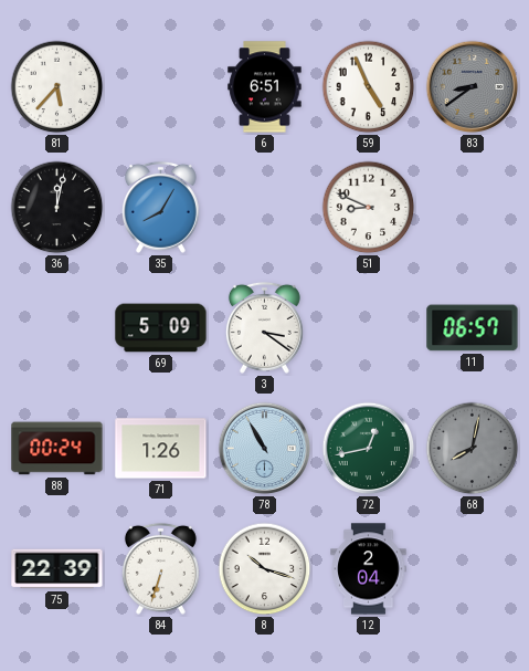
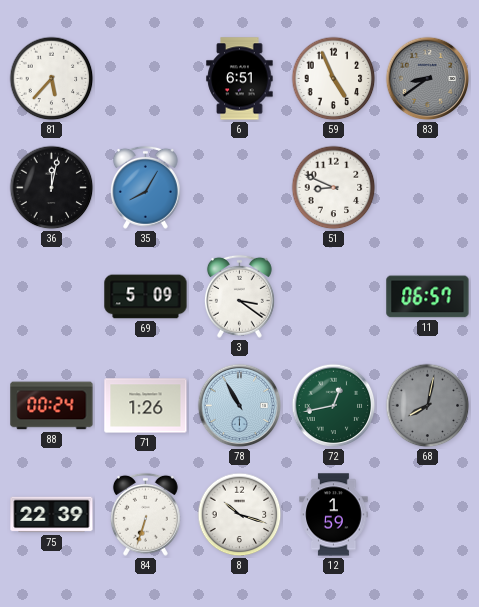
12: 2:04 -> 1:59 (334, 515)
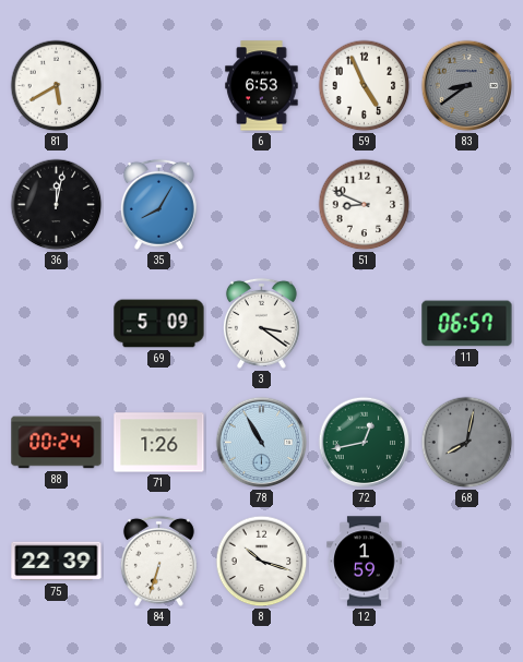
81: 5:37 -> 5:40 (57, 86)
6: 6:51 -> 6:53 (262, 86)
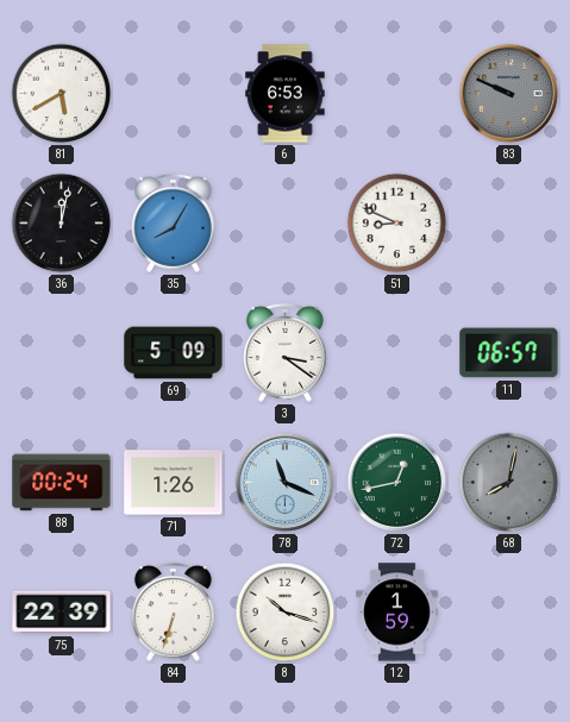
59: 4:56 -> none (365, 86)
83: 8:39 -> 9:49 (509, 94)
78: 10:55 -> 11:19 (286, 483)
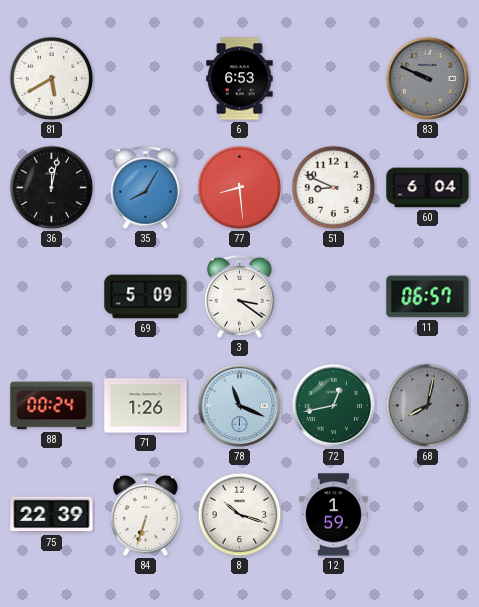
77: none -> 8:29 (240, 188)
60: none -> 6:04 (428, 188)
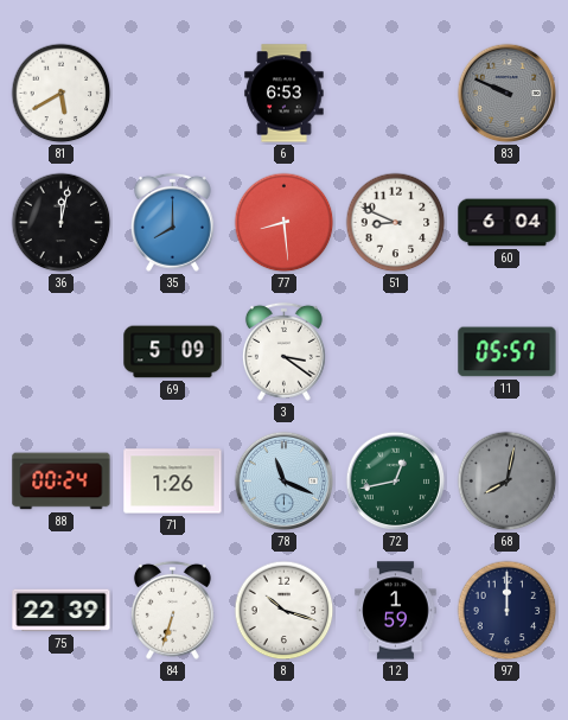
35: 8:05 -> 8:00 (172, 222)
11: 06:57 -> 05:57 (508, 352)
97: none -> 12:00 (508, 611)
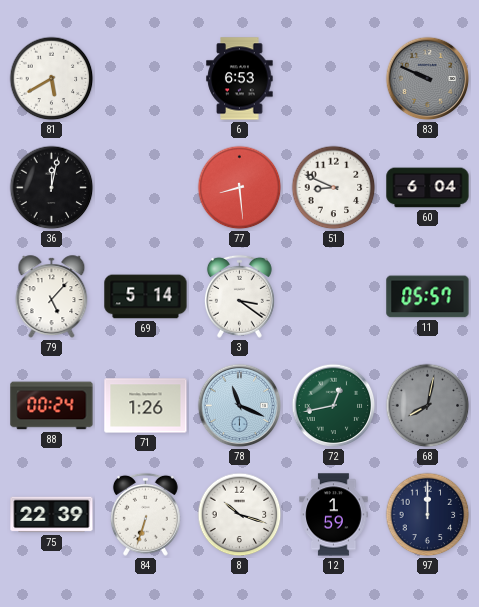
35: 8:00 -> none (172, 222)
79: none -> 5:07 (52, 297)
69: 5:09 -> 5:14 (146, 297)
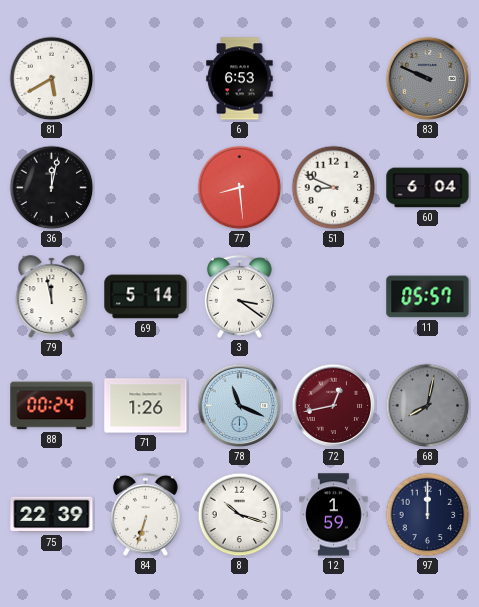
79: 5:07 -> 11:58 (52, 297)
72 dial: green -> burgundy (334, 406)
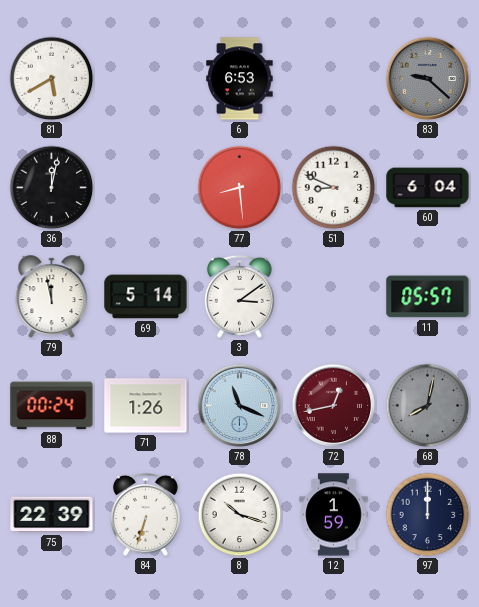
83: 9:49 -> 9:22 (428, 79)
3: 3:21 -> 3:09 (239, 296)
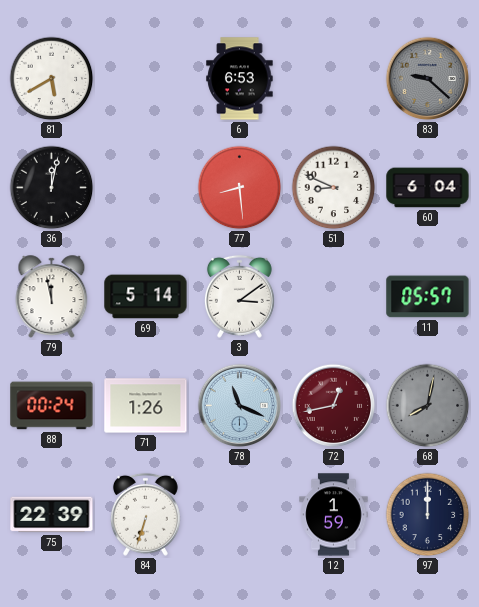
8: 10:18 -> none (240, 515)
